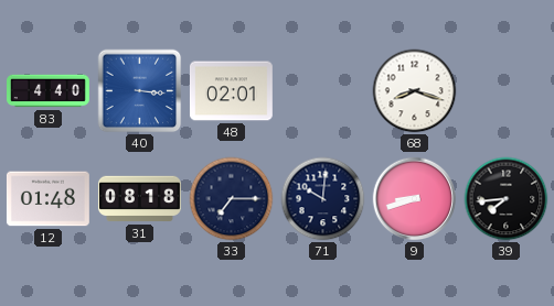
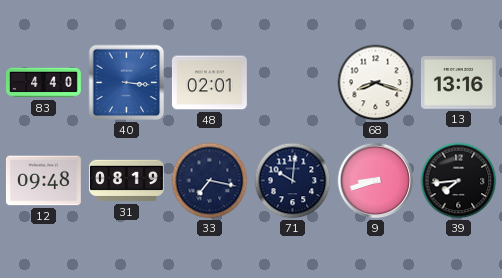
13: none -> 13:16 (458, 83)
12: 01:48 -> 09:48 (43, 181)
31: 08:18 -> 08:19 (126, 181)
33: 7:15 -> 7:17 (210, 181)
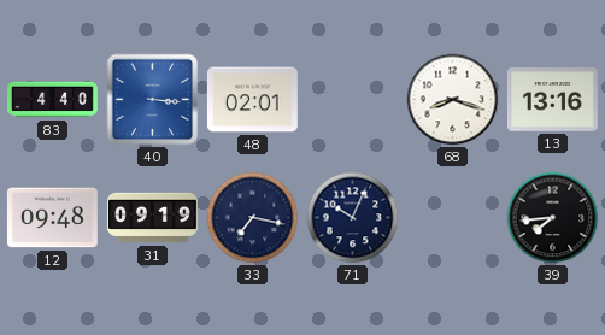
31: 08:19 -> 09:19 (152, 218)
71: 10:01 -> 10:04 (353, 218)
9: 8:42 -> none (376, 181)
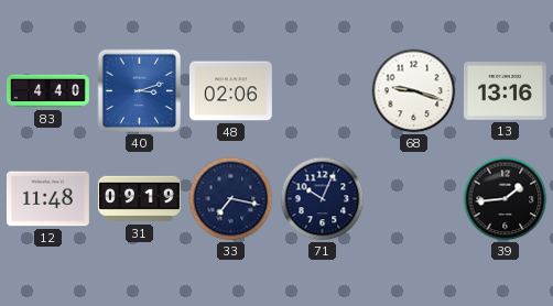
40: 3:16 -> 3:12 (140, 91)
48: 02:01 -> 02:06 (230, 91)
68: 8:18 -> 9:18 (414, 91)
12: 09:48 -> 11:48 (47, 199)
39: 7:44 -> 1:44 (506, 199)
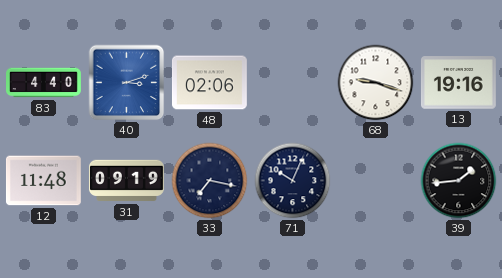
13: 13:16 -> 19:16 (458, 83)
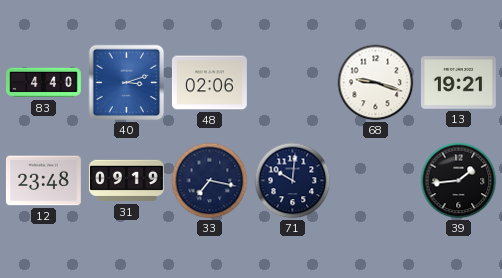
13: 19:16 -> 19:21 (458, 83)
12: 11:48 -> 23:48 (43, 181)
71: 10:04 -> 10:01 (293, 181)
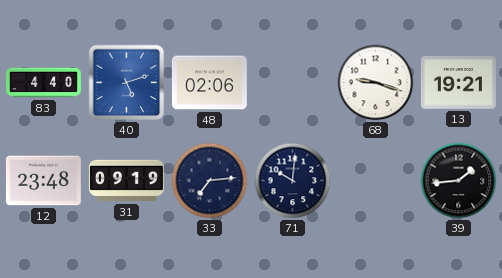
40: 3:12 -> 5:12 (127, 83)
33: 7:17 -> 7:14 (210, 181)
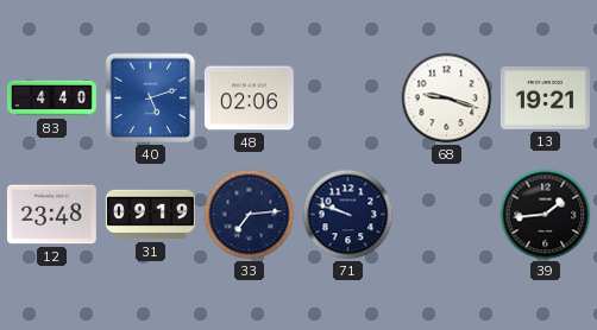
71: 10:01 -> 9:48 (348, 215)
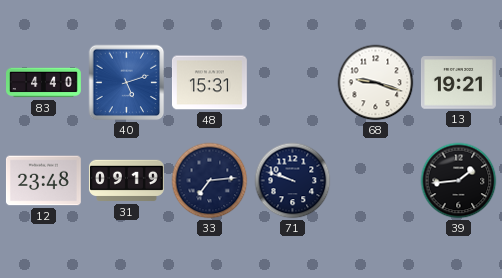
48: 02:06 -> 15:31 (209, 83)
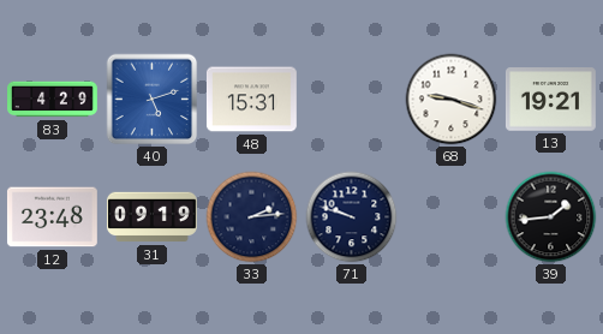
83: 4:40 -> 4:29 (53, 100)
33: 7:14 -> 2:14 (252, 217)
